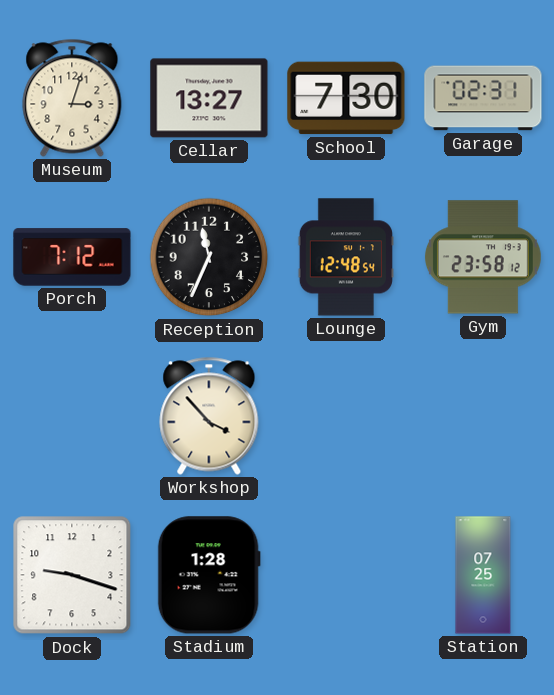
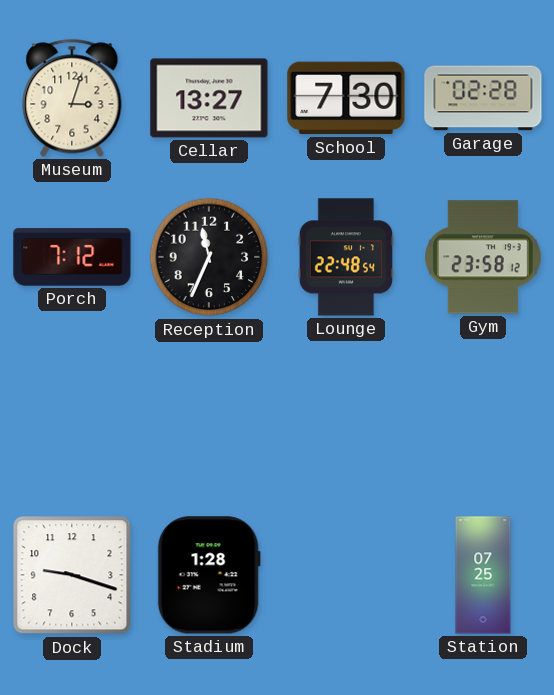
Garage: 02:31 -> 02:28 (483, 98)
Lounge: 12:48 -> 22:48 (346, 257)
Workshop: 3:53 -> none (209, 416)
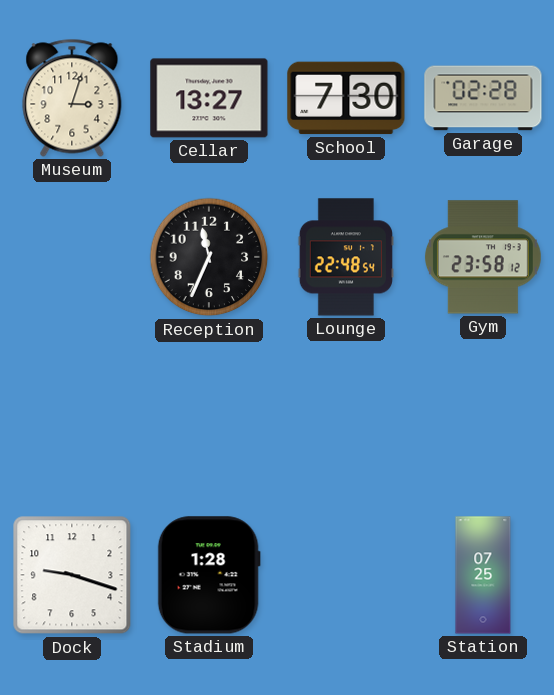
Porch: 7:12 -> none (72, 257)
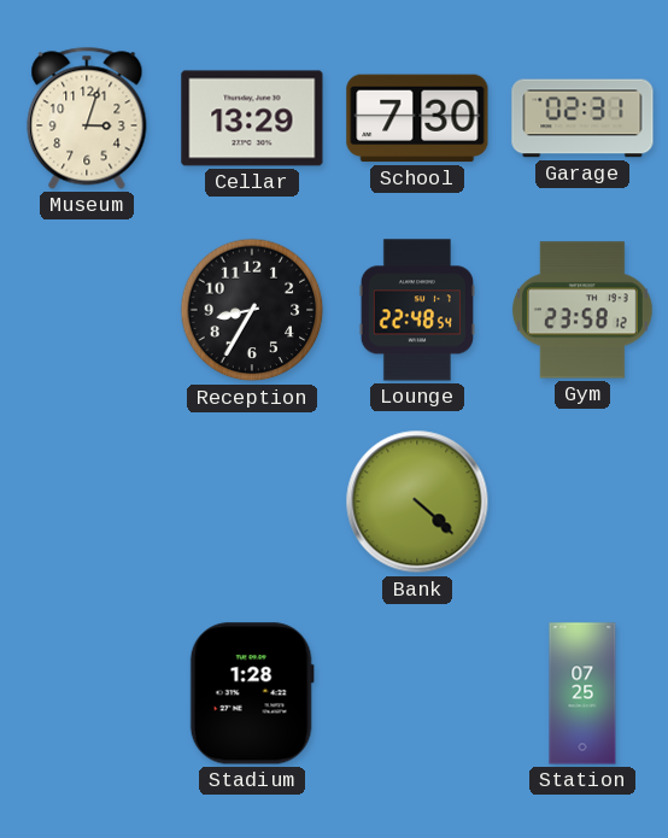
Cellar: 13:27 -> 13:29 (252, 118)
Garage: 02:28 -> 02:31 (582, 118)
Reception: 11:34 -> 8:35 (252, 310)
Bank: none -> 4:22 (417, 502)
Dock: 9:18 -> none (72, 575)
